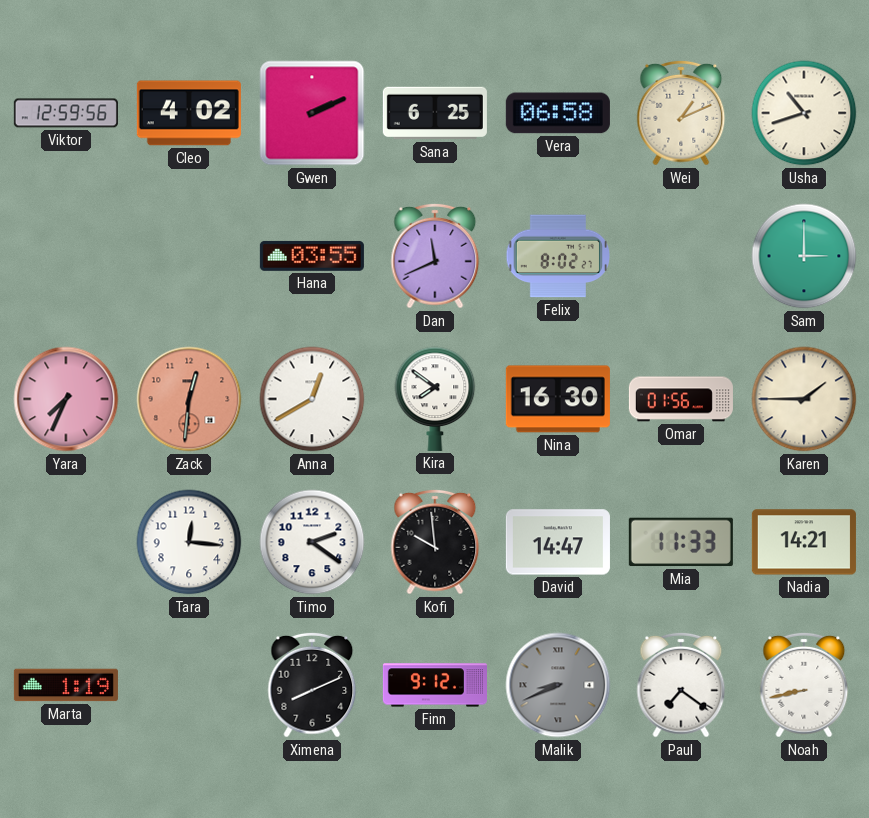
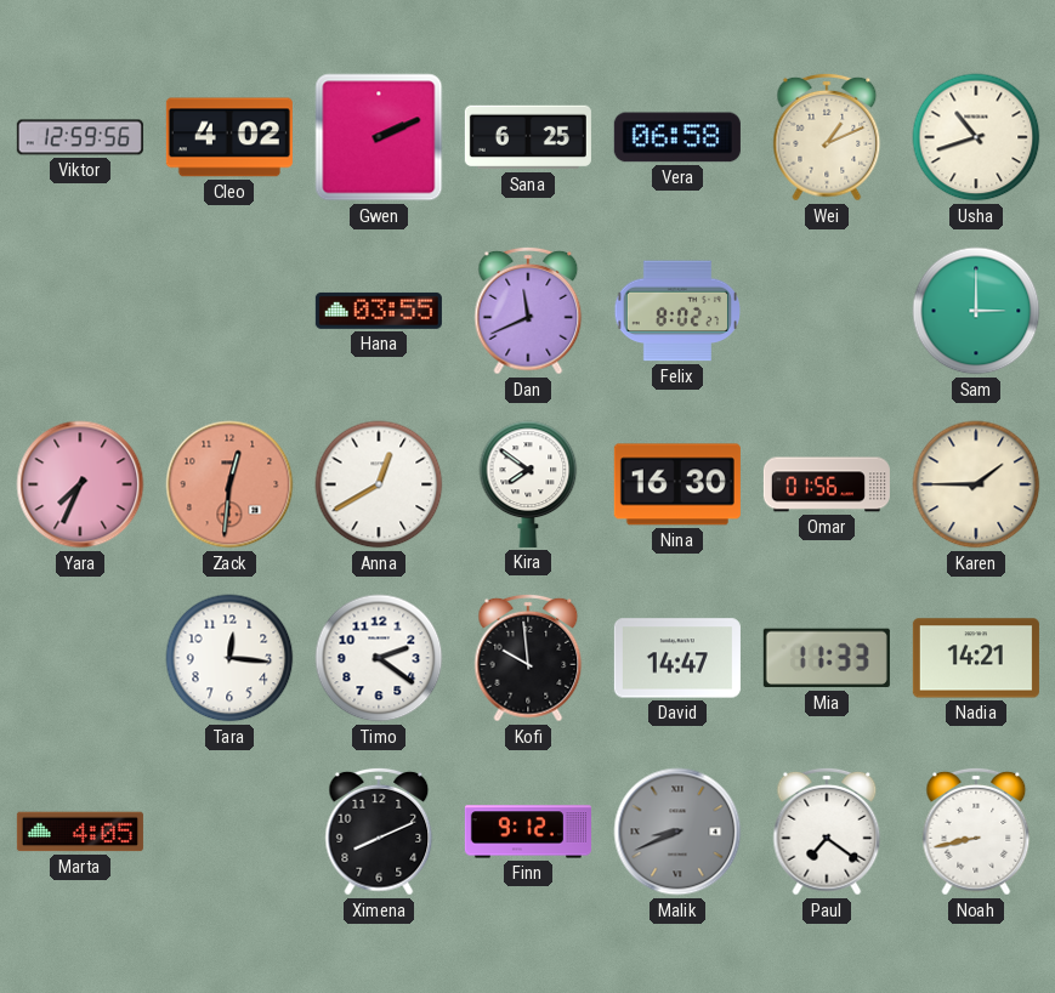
Marta: 1:19 -> 4:05 (80, 832)
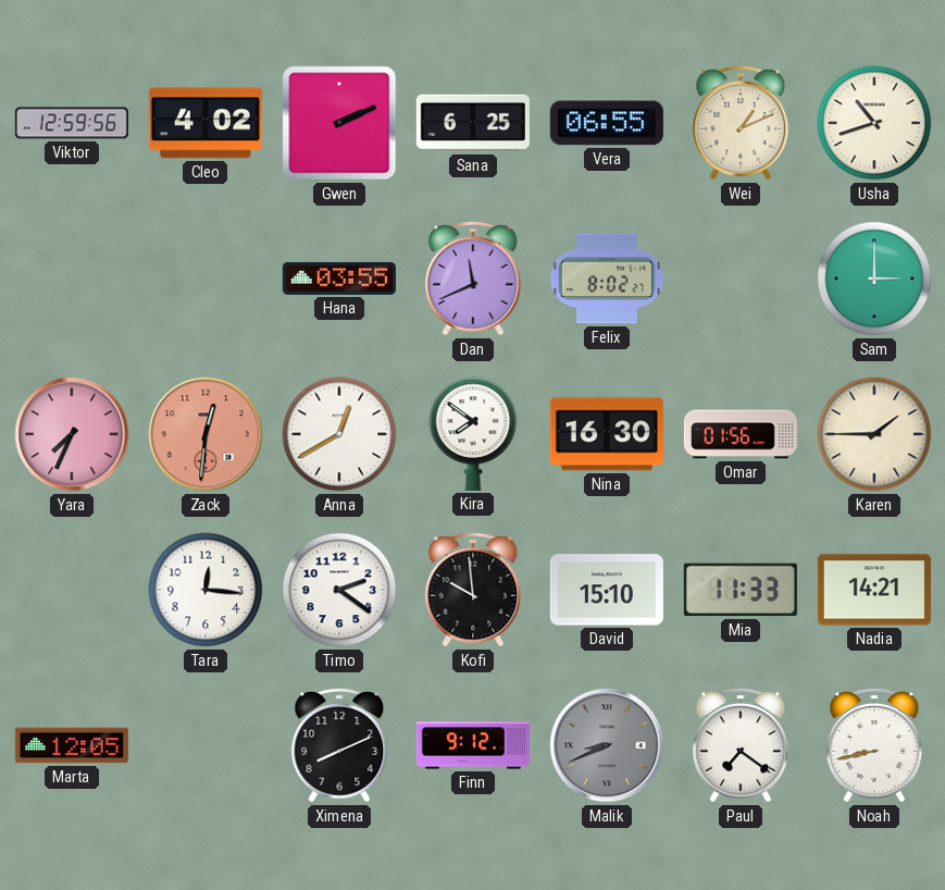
Vera: 06:58 -> 06:55 (607, 123)
David: 14:47 -> 15:10 (607, 590)
Marta: 4:05 -> 12:05 (72, 745)
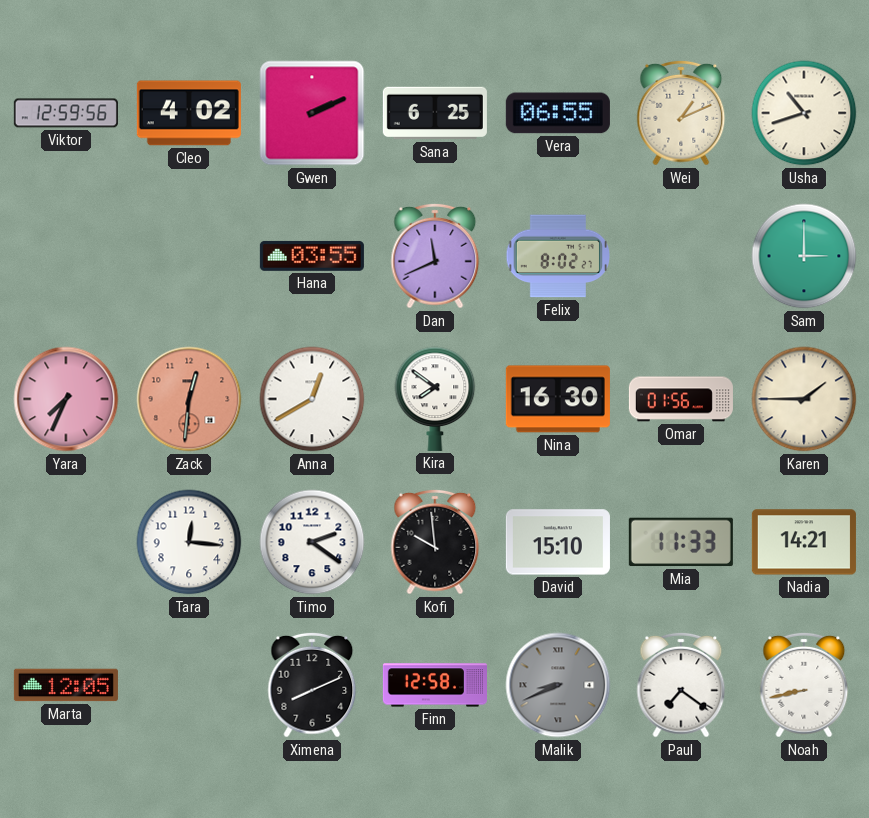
Finn: 9:12 -> 12:58 (435, 685)
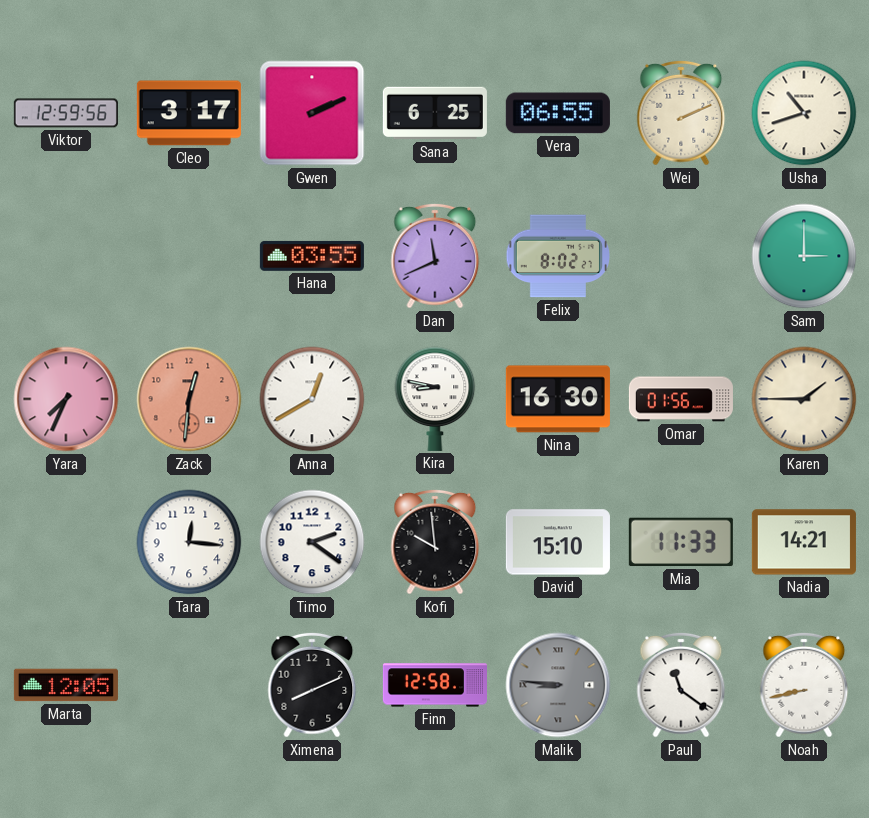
Cleo: 4:02 -> 3:17 (189, 113)
Wei: 1:11 -> 2:11 (681, 113)
Kira: 7:51 -> 8:47 (435, 399)
Malik: 8:41 -> 8:46 (558, 685)
Paul: 7:21 -> 11:21 (681, 685)
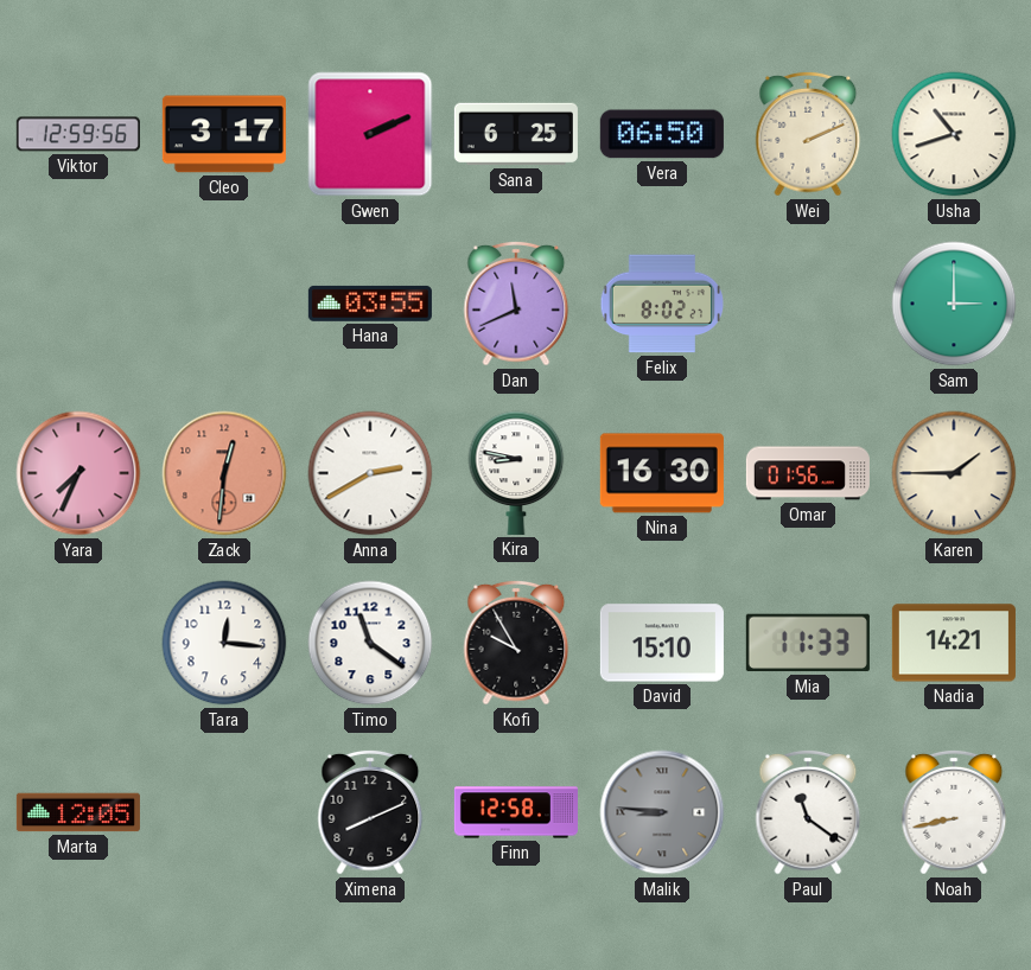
Vera: 06:55 -> 06:50 (662, 134)
Anna: 12:40 -> 2:40 (370, 473)
Timo: 2:21 -> 11:21 (370, 643)
Kofi: 9:59 -> 9:55 (516, 643)
